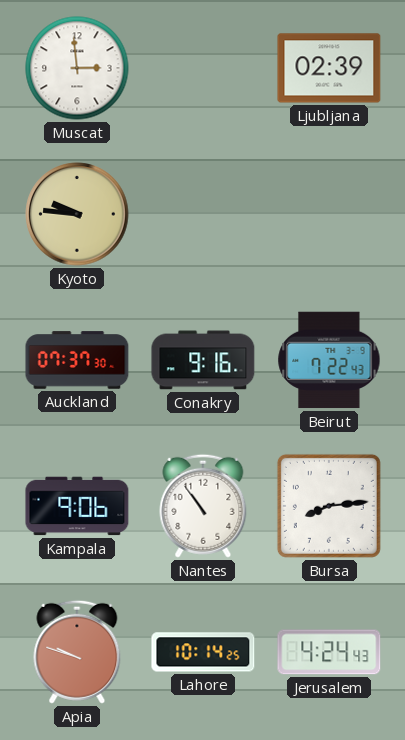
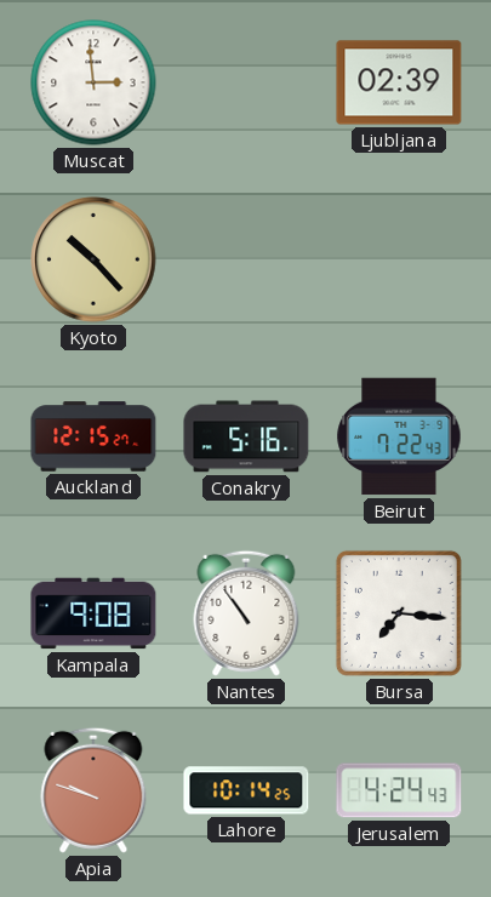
Kyoto: 9:46 -> 10:23 (93, 259)
Auckland: 07:37 -> 12:15 (93, 436)
Conakry: 9:16 -> 5:16 (246, 436)
Kampala: 9:06 -> 9:08 (93, 613)
Bursa: 8:14 -> 7:16 (399, 613)
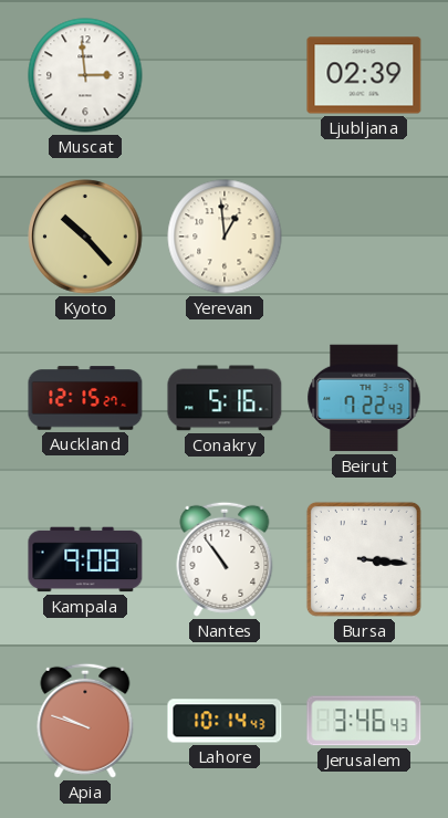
Yerevan: none -> 12:59 (225, 237)
Bursa: 7:16 -> 3:16 (364, 559)
Lahore: 10:14:25 -> 10:14:43 (225, 721)
Jerusalem: 4:24 -> 3:46 (364, 721)
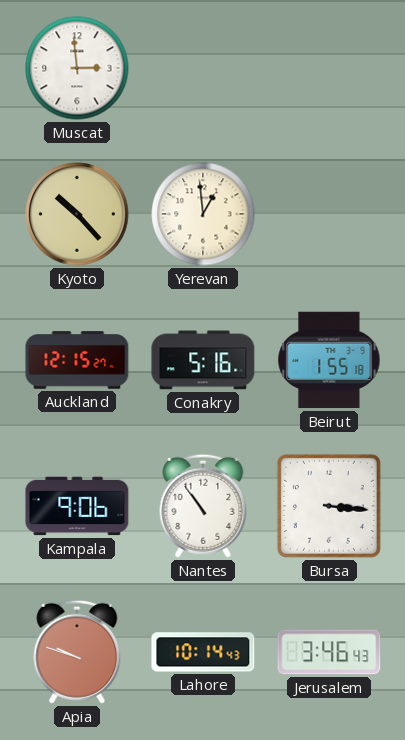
Ljubljana: 02:39 -> none (364, 75)
Beirut: 7:22 -> 1:55 (329, 360)
Kampala: 9:08 -> 9:06 (77, 506)
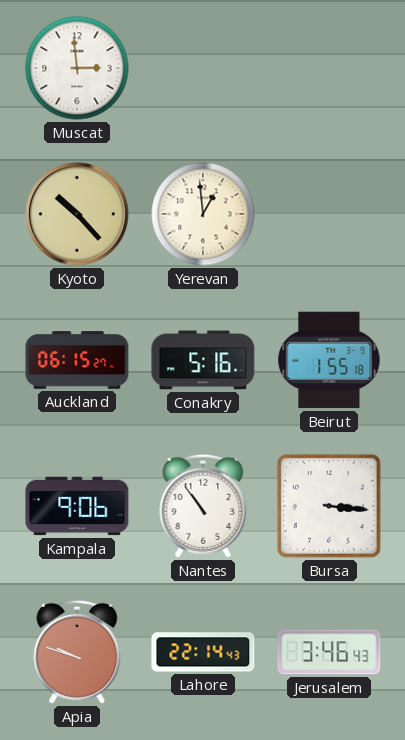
Auckland: 12:15 -> 06:15 (77, 360)
Lahore: 10:14 -> 22:14 (203, 652)
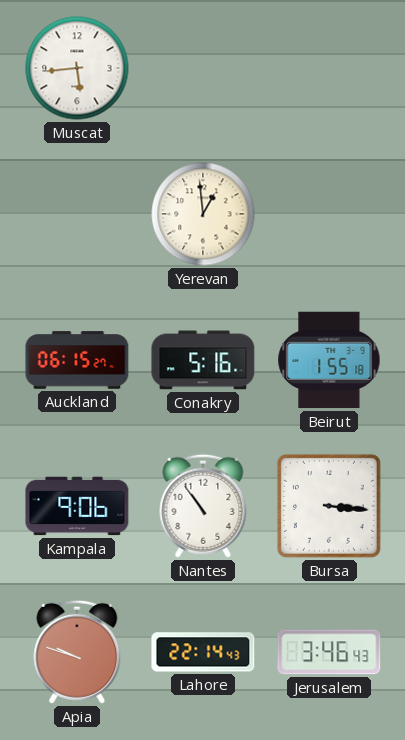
Muscat: 2:59 -> 5:44 (77, 68)
Kyoto: 10:23 -> none (77, 214)
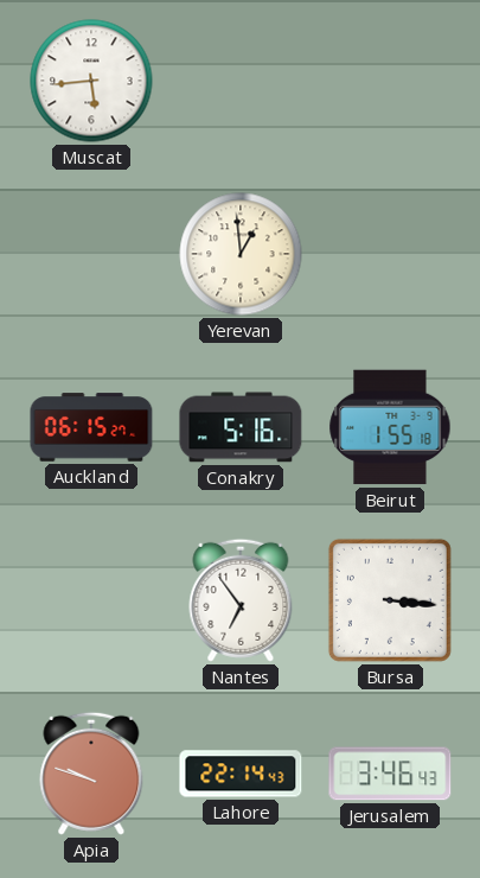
Kampala: 9:06 -> none (77, 506)
Nantes: 10:54 -> 6:54 (241, 600)
